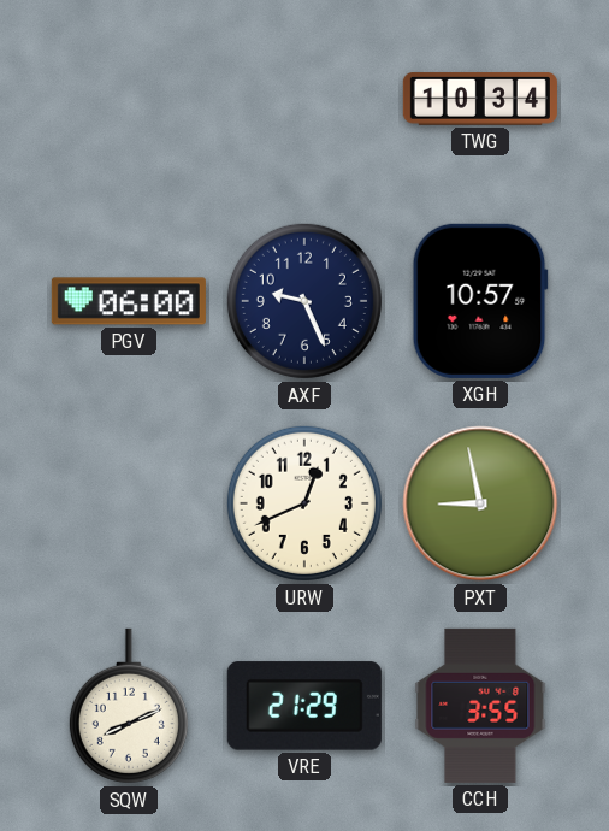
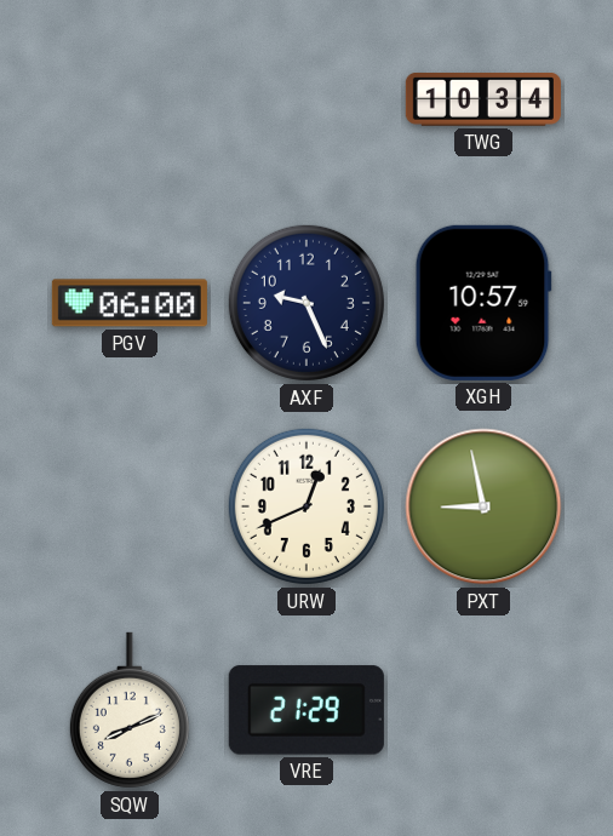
CCH: 3:55 -> none (480, 706)
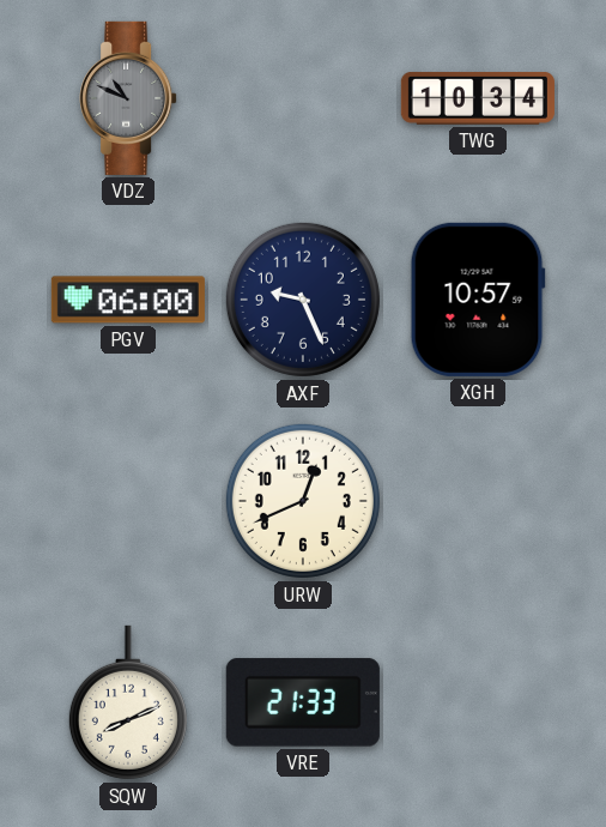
VDZ: none -> 10:49 (128, 98)
PXT: 8:58 -> none (483, 506)
VRE: 21:29 -> 21:33 (303, 702)
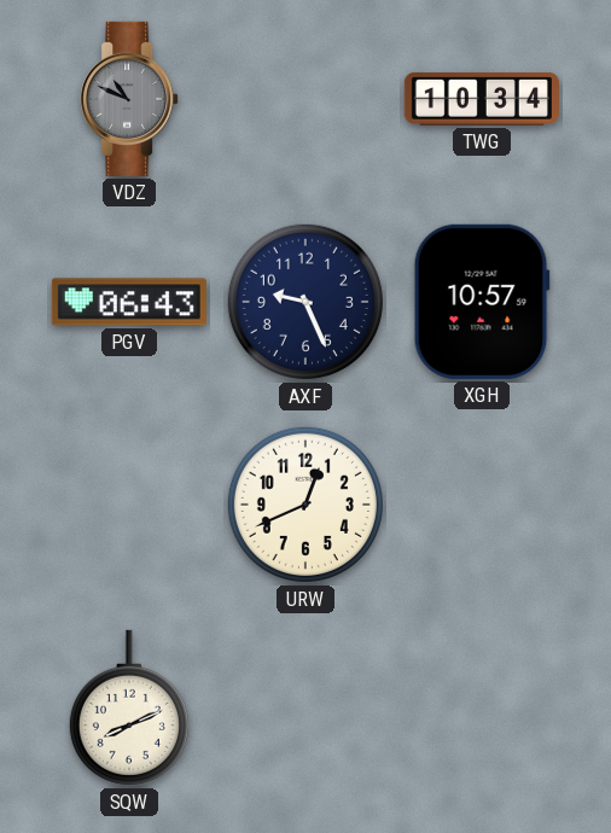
PGV: 06:00 -> 06:43 (129, 302)
VRE: 21:33 -> none (303, 702)
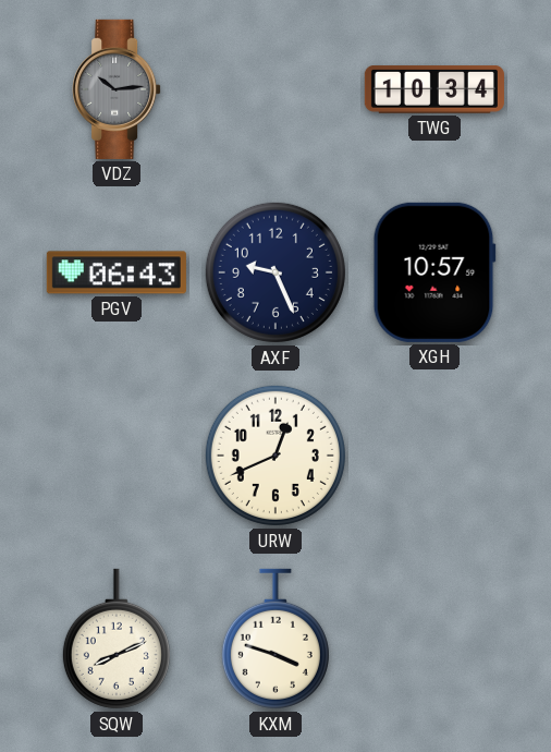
VDZ: 10:49 -> 10:14 (117, 89)
KXM: none -> 3:48 (275, 639)
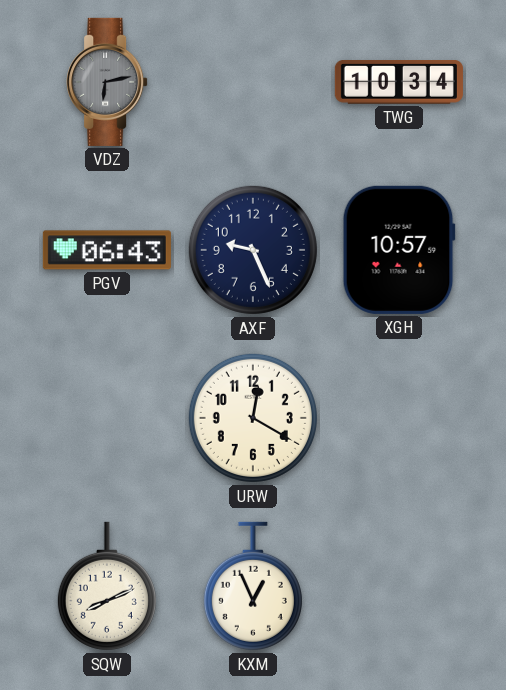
VDZ: 10:14 -> 6:13 (107, 82)
URW: 12:41 -> 12:20 (253, 418)
KXM: 3:48 -> 12:56 (253, 586)
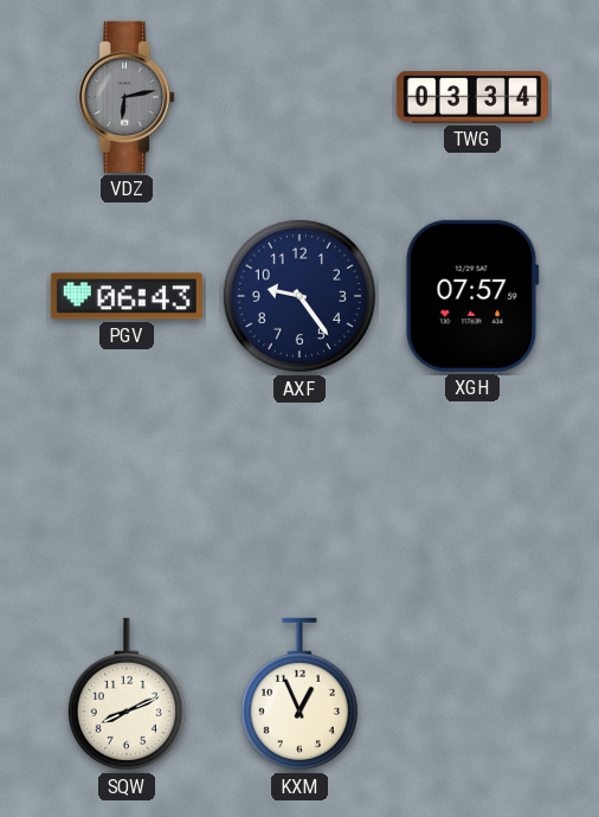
TWG: 10:34 -> 03:34 (472, 98)
AXF: 9:26 -> 9:24 (299, 296)
XGH: 10:57 -> 07:57 (472, 296)
URW: 12:20 -> none (253, 418)
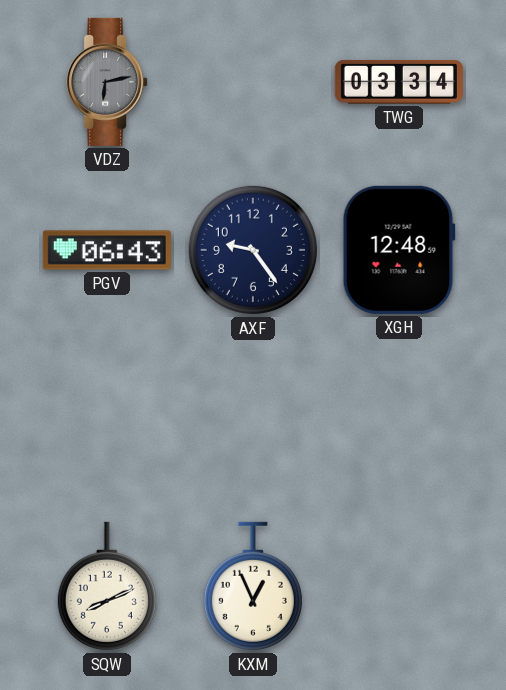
XGH: 07:57 -> 12:48 (399, 250)
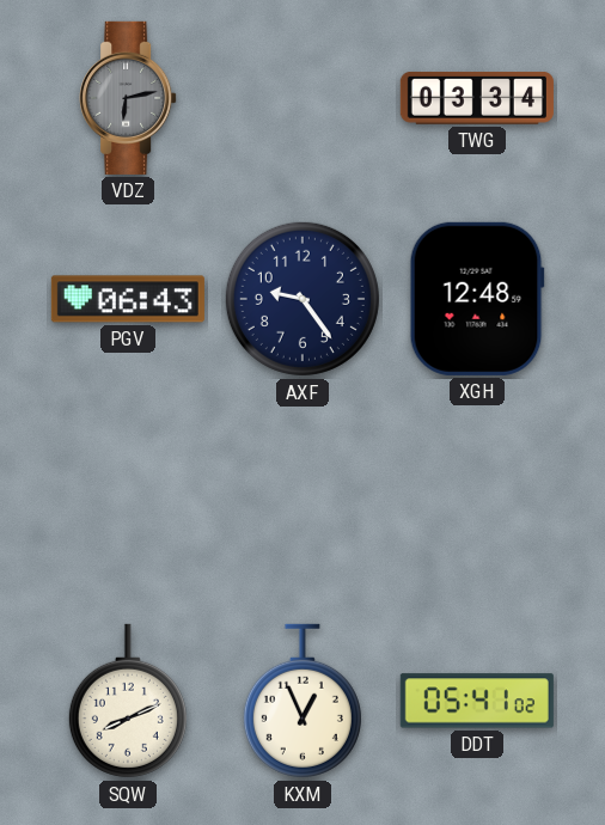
DDT: none -> 05:41 (477, 701)
